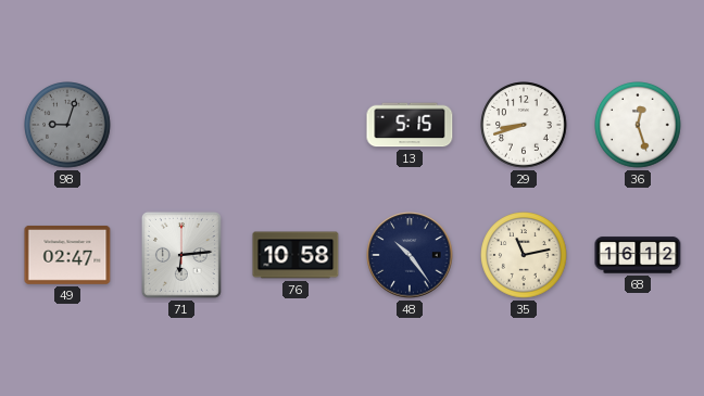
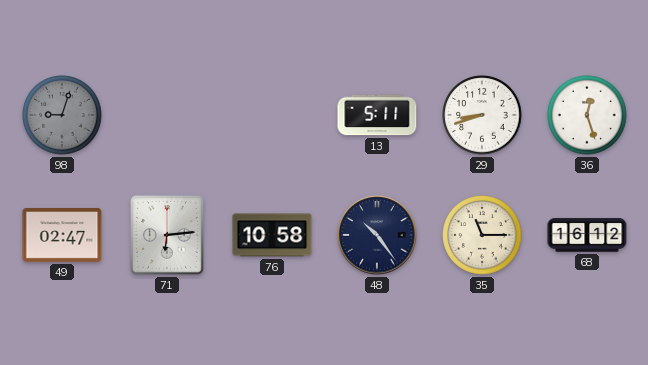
13: 5:15 -> 5:11 (377, 115)
35: 11:13 -> 11:15 (482, 235)
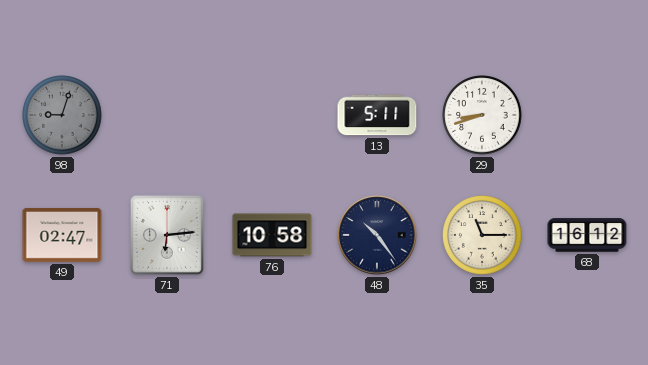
36: 12:27 -> none (587, 115)
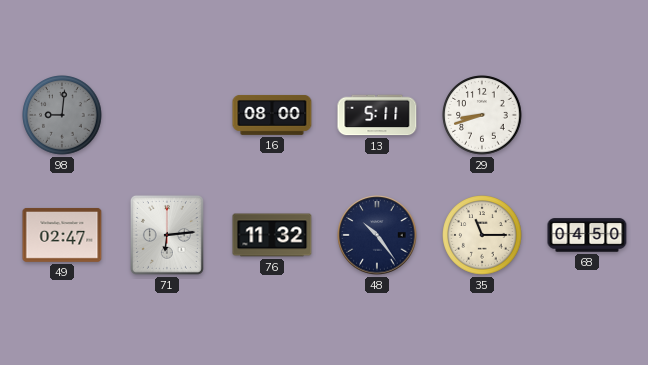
98: 9:03 -> 9:01 (62, 115)
16: none -> 08:00 (272, 115)
76: 10:58 -> 11:32 (272, 235)
68: 16:12 -> 04:50 (587, 235)
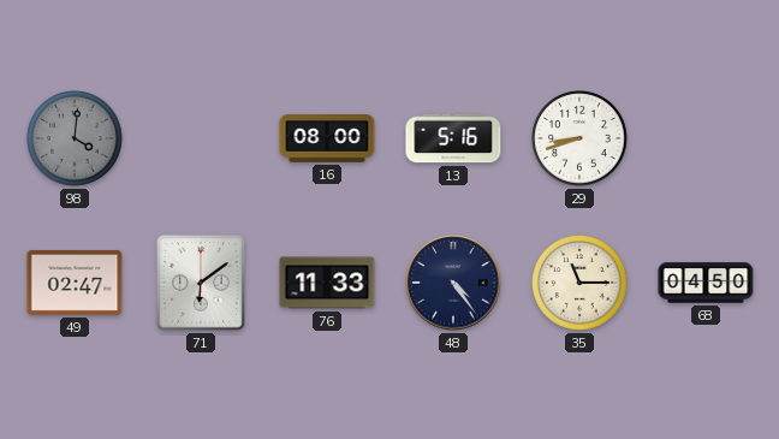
98: 9:01 -> 4:01 (75, 138)
13: 5:11 -> 5:16 (453, 138)
71: 6:14 -> 6:09 (201, 283)
76: 11:32 -> 11:33 (327, 283)
48: 10:24 -> 4:24 (453, 283)
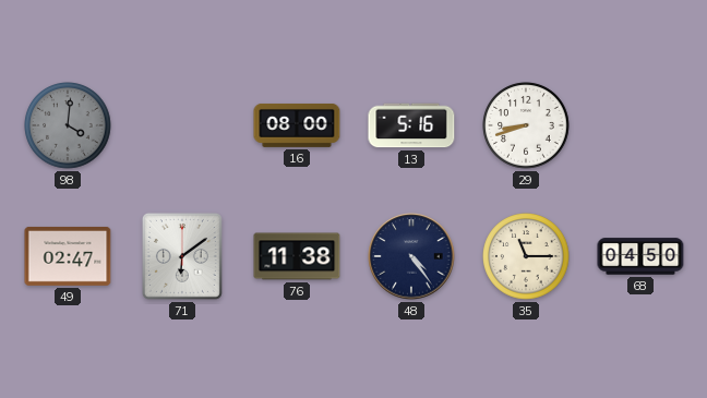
76: 11:33 -> 11:38 (297, 256)
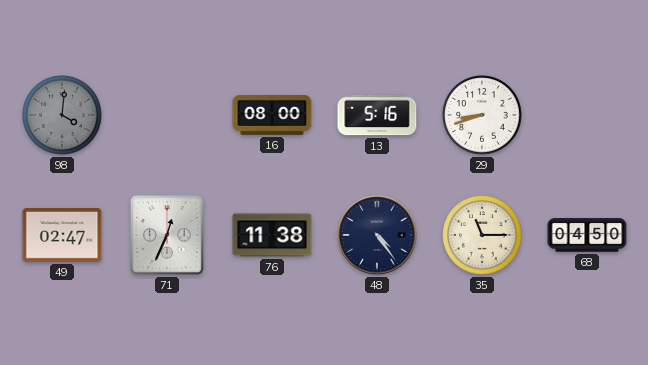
71: 6:09 -> 12:34 (167, 235)
